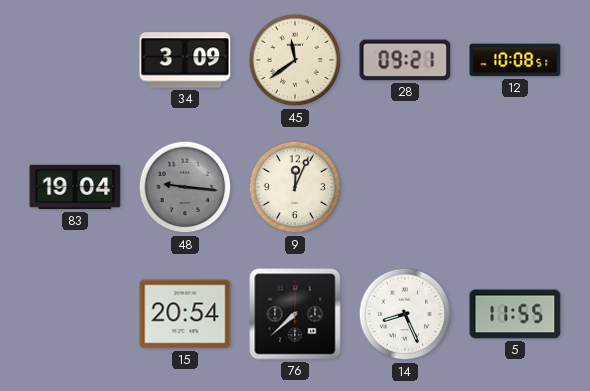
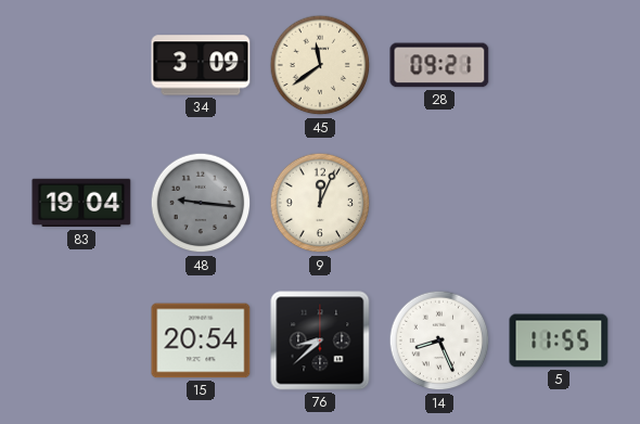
12: 10:08 -> none (515, 60)
76: 7:38 -> 8:38 (320, 341)
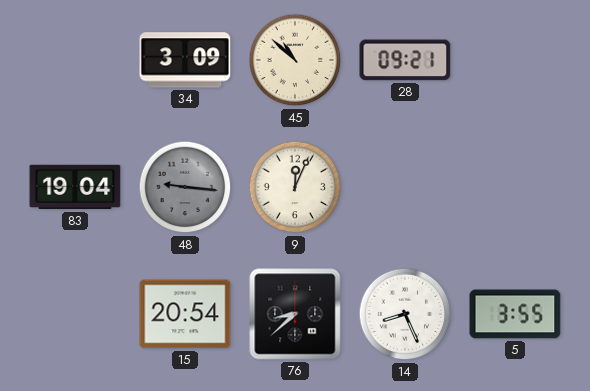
45: 11:39 -> 10:52 (295, 60)
5: 11:55 -> 3:55 (515, 314)
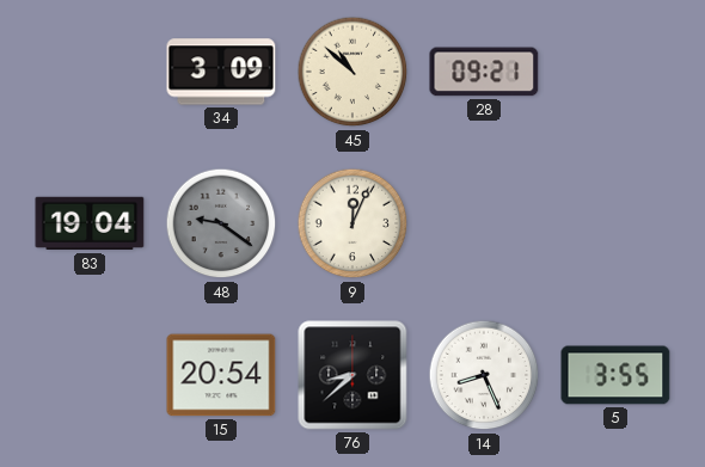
48: 9:16 -> 9:21 (221, 223)
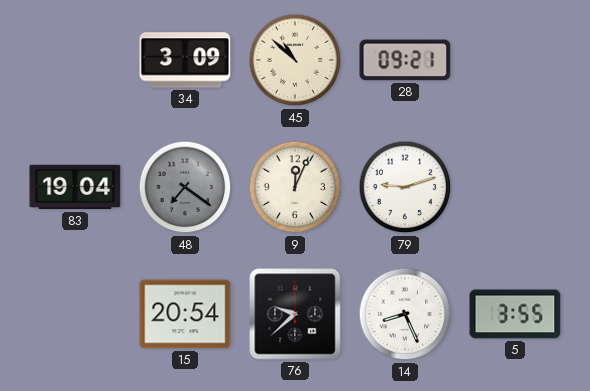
48: 9:21 -> 7:21 (185, 187)
79: none -> 9:12 (405, 187)
76: 8:38 -> 9:38 (295, 314)
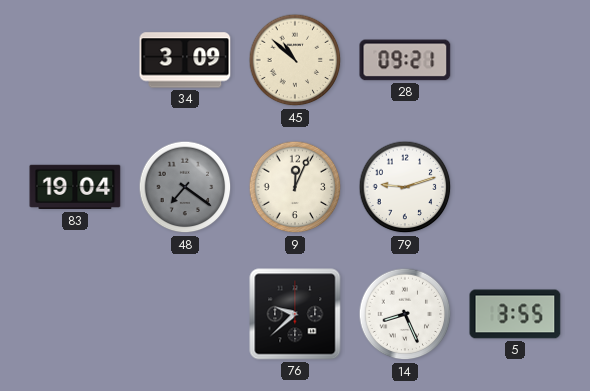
15: 20:54 -> none (185, 314)
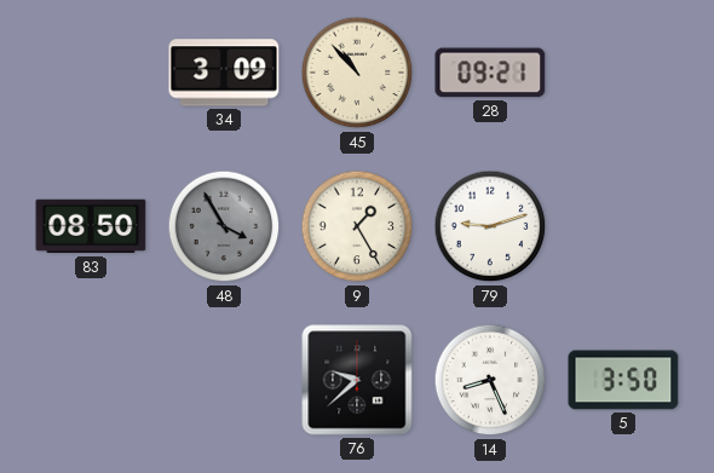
45: 10:52 -> 10:53 (357, 73)
83: 19:04 -> 08:50 (91, 226)
48: 7:21 -> 3:55 (224, 226)
9: 12:04 -> 1:25 (357, 226)
5: 3:55 -> 3:50 (623, 380)
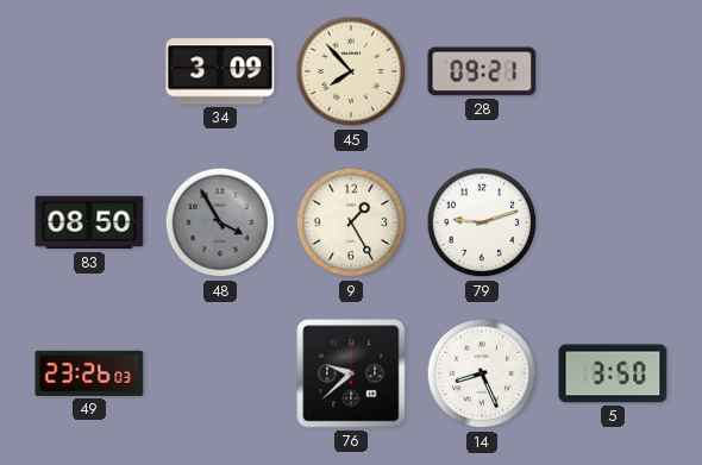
45: 10:53 -> 7:53 (351, 71)
49: none -> 23:26 (89, 373)
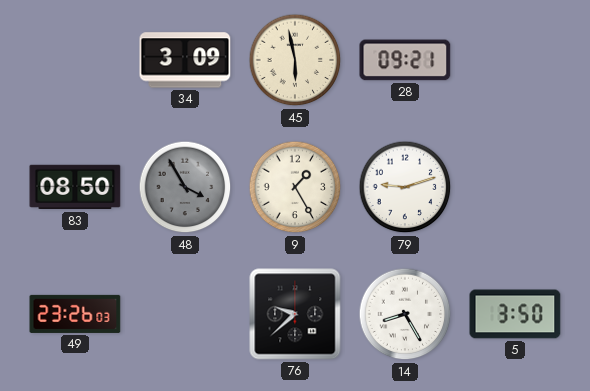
45: 7:53 -> 5:58 (295, 60)
14: 8:26 -> 8:25 (405, 314)
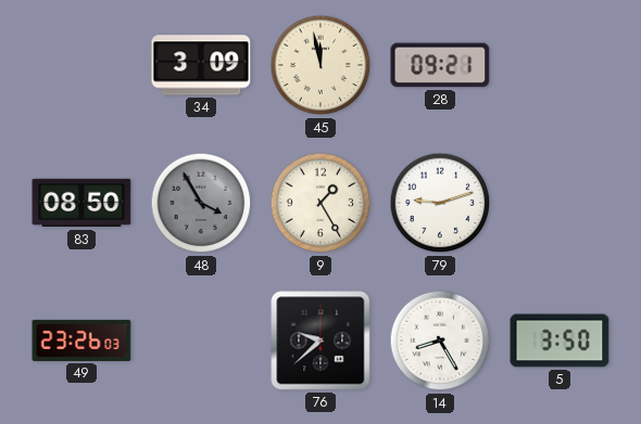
45: 5:58 -> 11:58 (320, 65)
